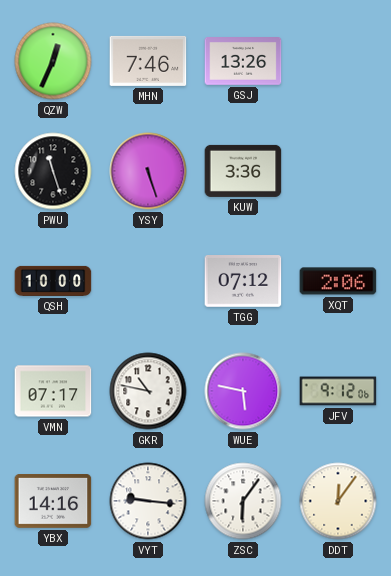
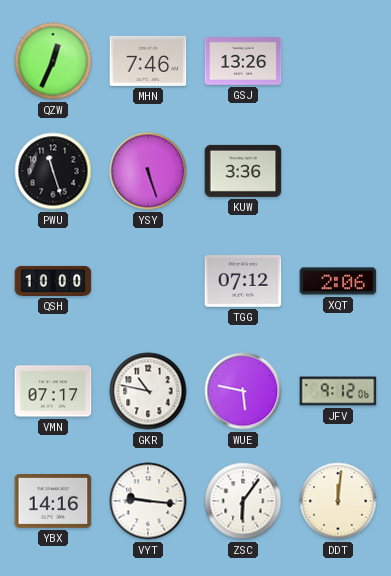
DDT: 12:06 -> 12:01 (338, 501)
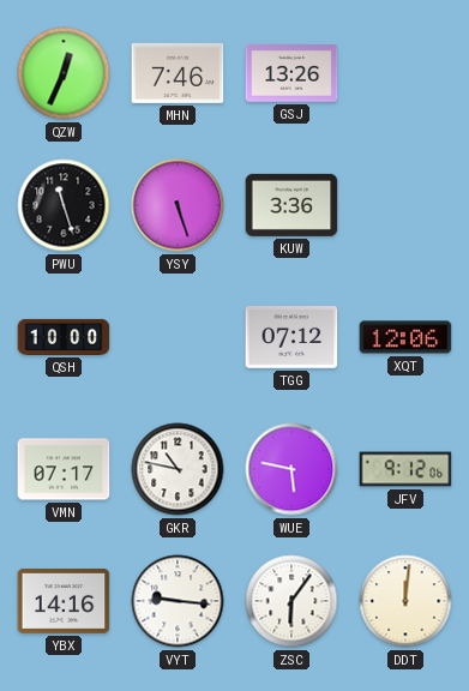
XQT: 2:06 -> 12:06 (405, 337)
